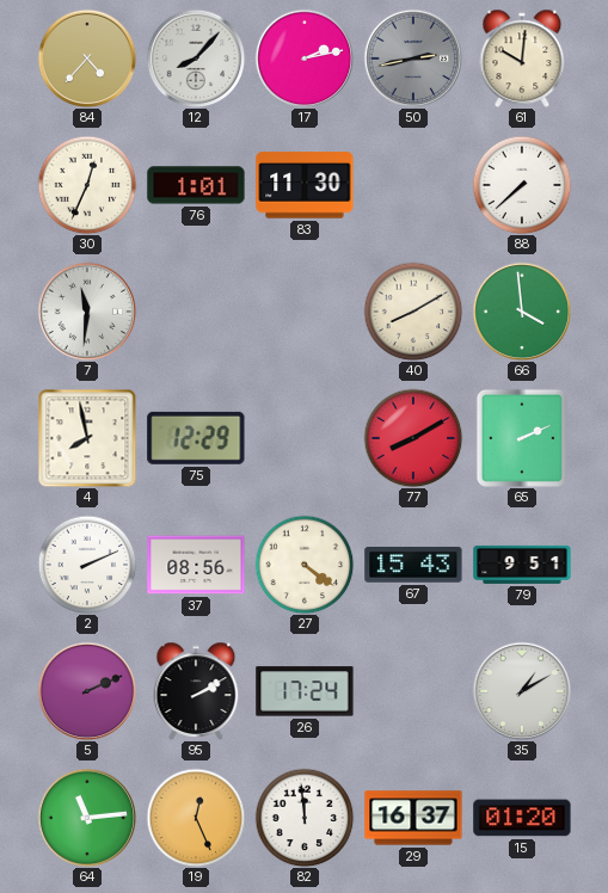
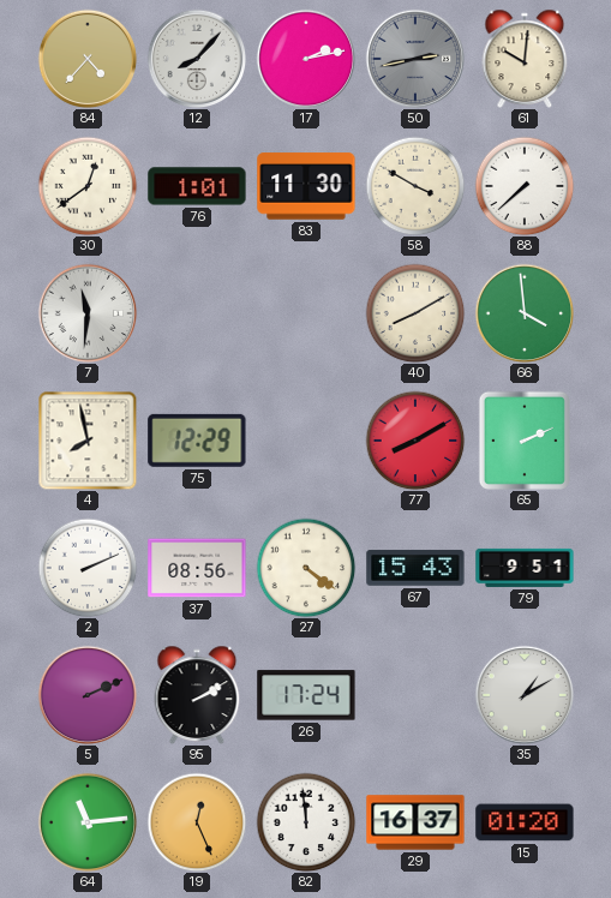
30: 12:34 -> 12:39 (88, 186)
58: none -> 3:50 (415, 186)
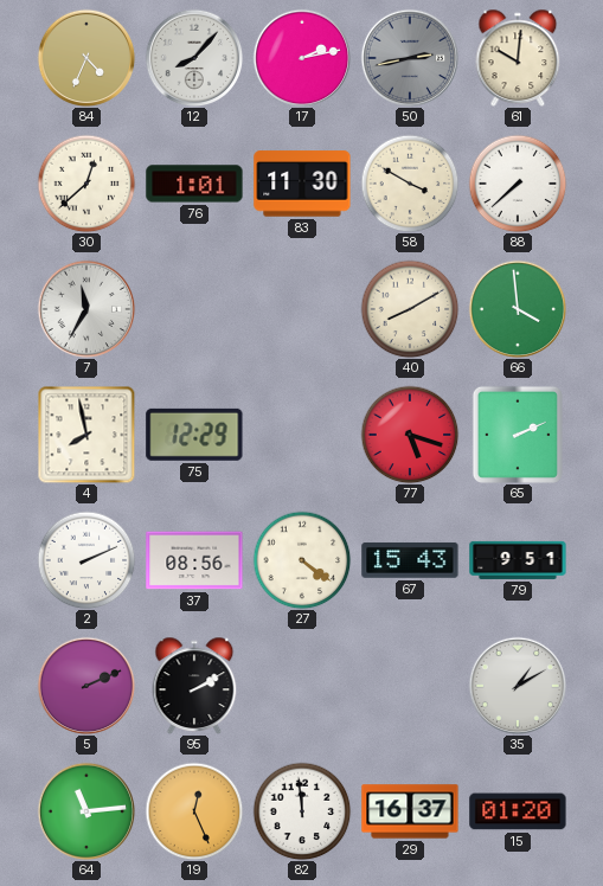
84: 4:37 -> 4:34 (86, 58)
30: 12:39 -> 12:38 (86, 184)
7: 11:31 -> 11:35 (86, 309)
77: 8:10 -> 5:18 (410, 435)
26: 17:24 -> none (306, 695)
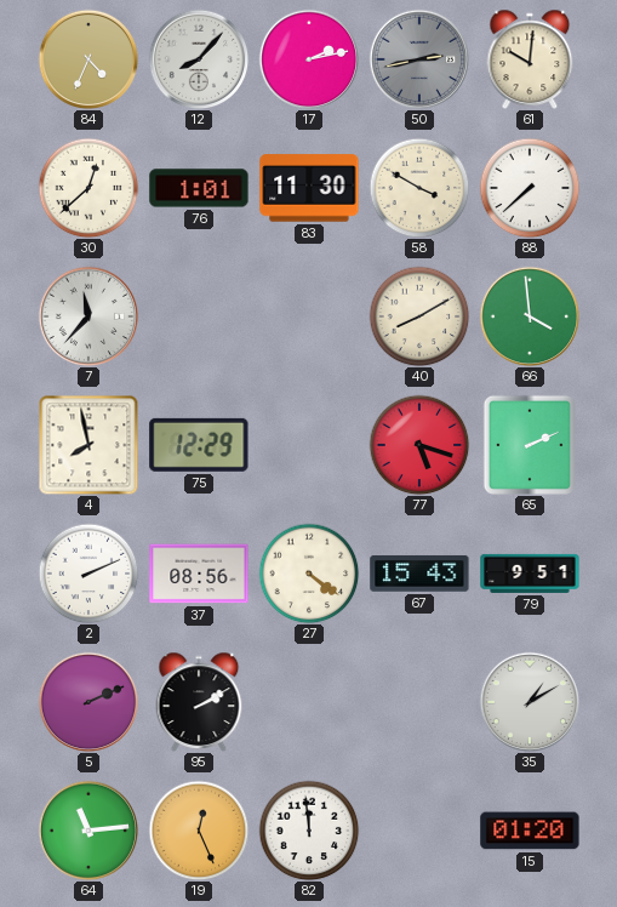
7: 11:35 -> 11:37 (88, 316)
29: 16:37 -> none (410, 811)
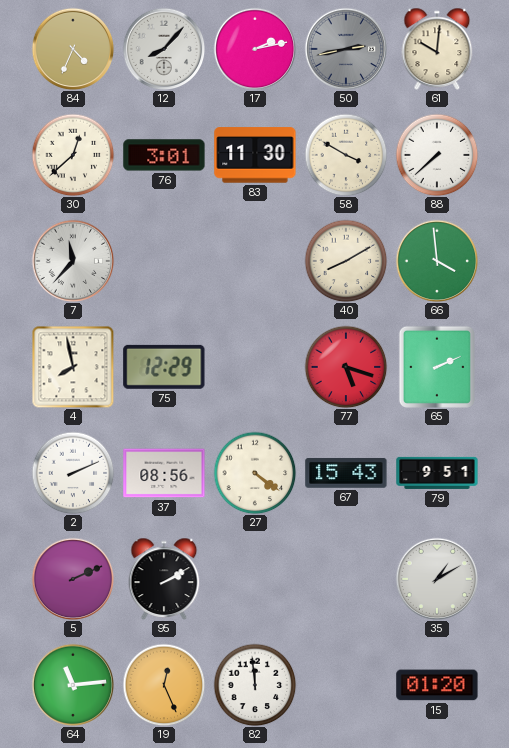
76: 1:01 -> 3:01 (164, 155)
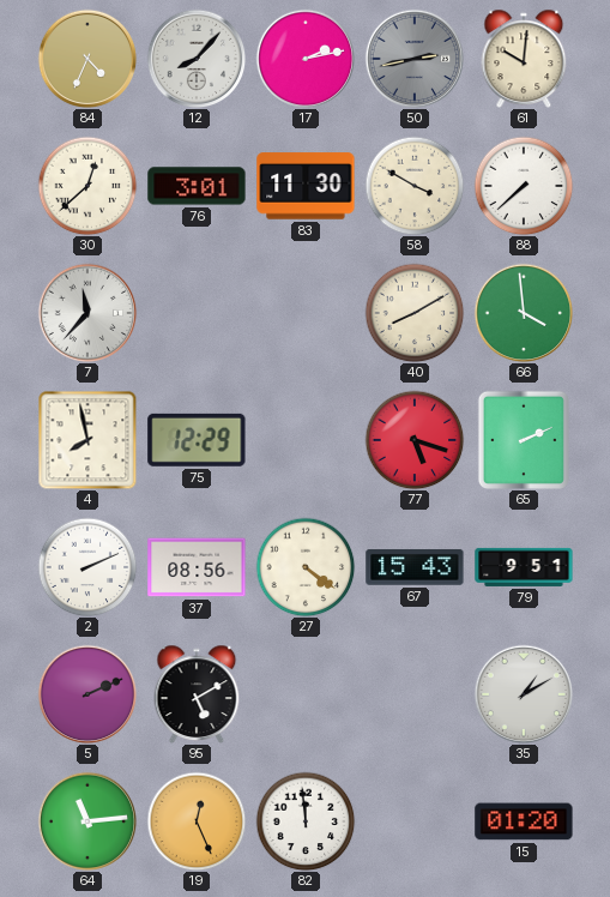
95: 2:10 -> 5:10 (197, 694)
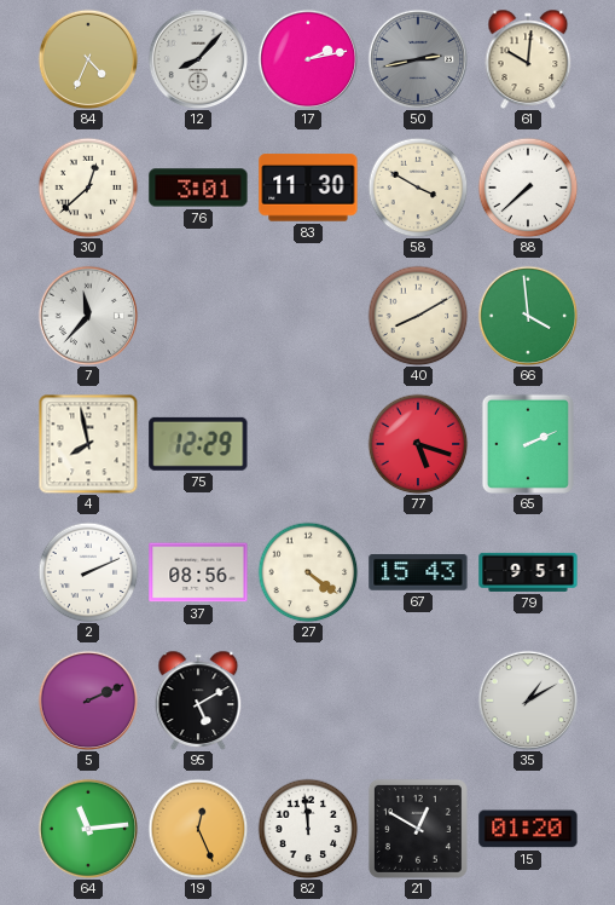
21: none -> 12:50 (418, 829)
